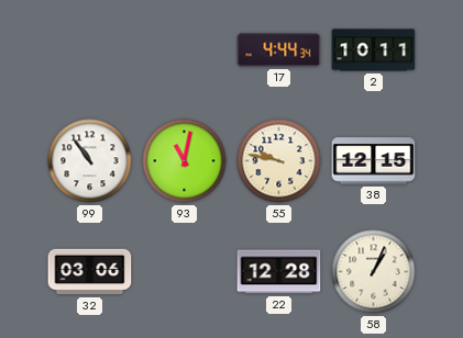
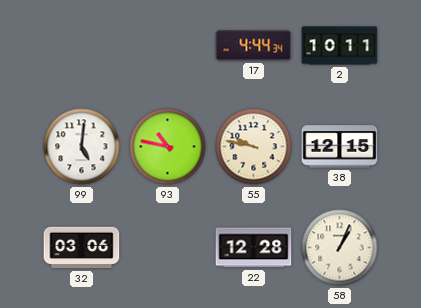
99: 10:54 -> 5:01 (82, 147)
93: 11:02 -> 10:47 (168, 147)
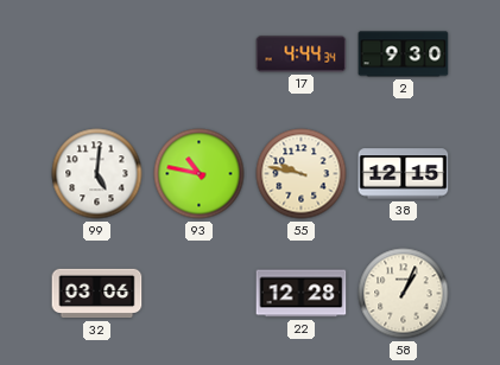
2: 10:11 -> 9:30 (404, 55)
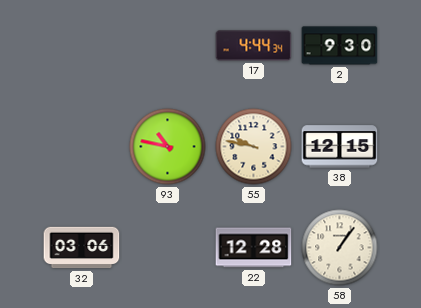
99: 5:01 -> none (97, 174)
58: 1:04 -> 1:06 (340, 248)
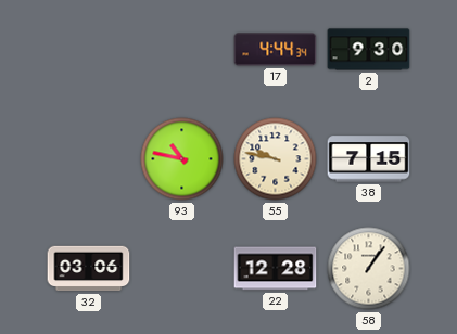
38: 12:15 -> 7:15 (369, 159)
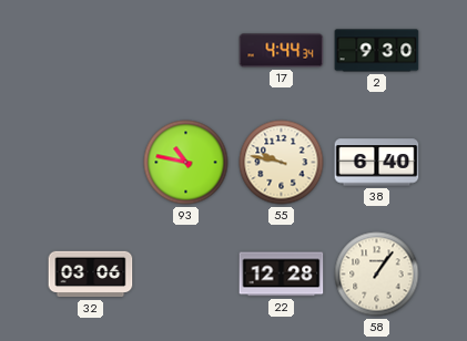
38: 7:15 -> 6:40 (377, 163)
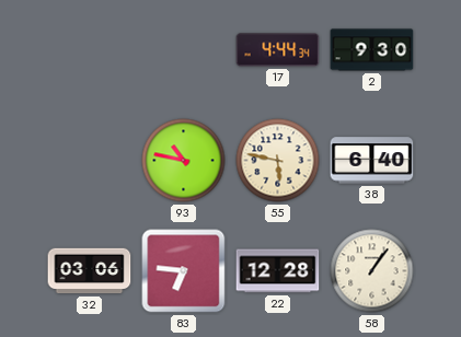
55: 9:47 -> 5:47 (278, 161)
83: none -> 6:46 (184, 271)
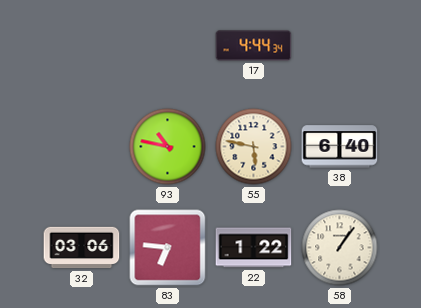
2: 9:30 -> none (372, 50)
22: 12:28 -> 1:22 (254, 248)
